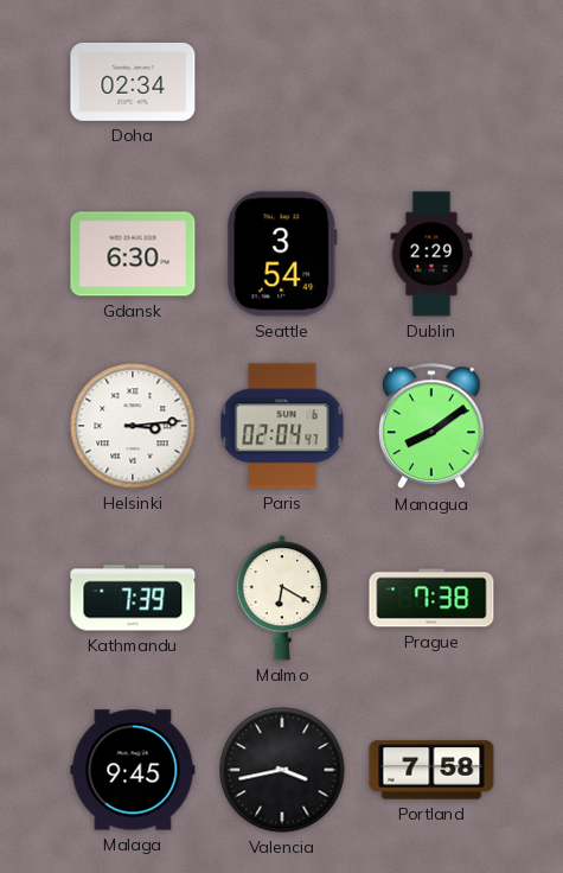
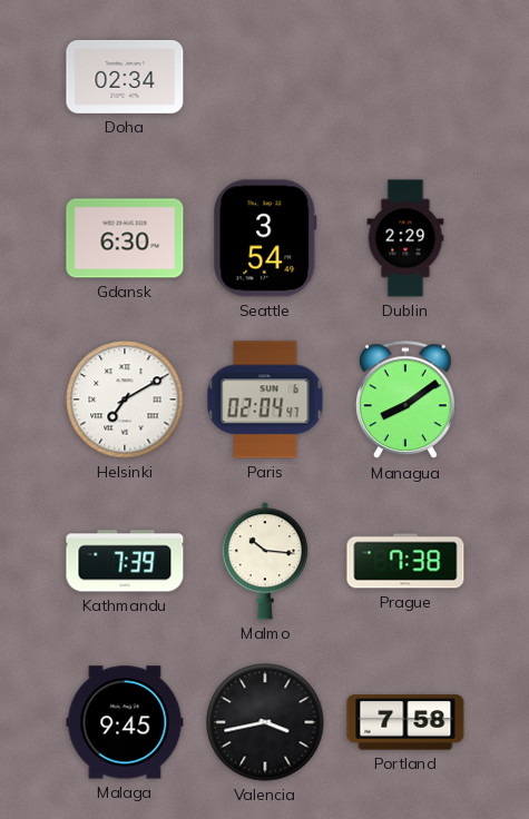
Helsinki: 3:14 -> 7:10 (125, 399)
Malmo: 6:20 -> 10:16 (265, 561)
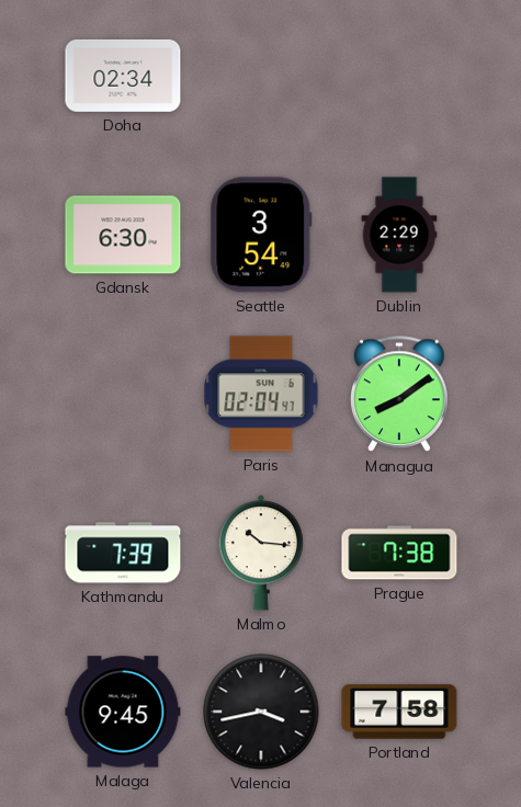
Helsinki: 7:10 -> none (125, 399)
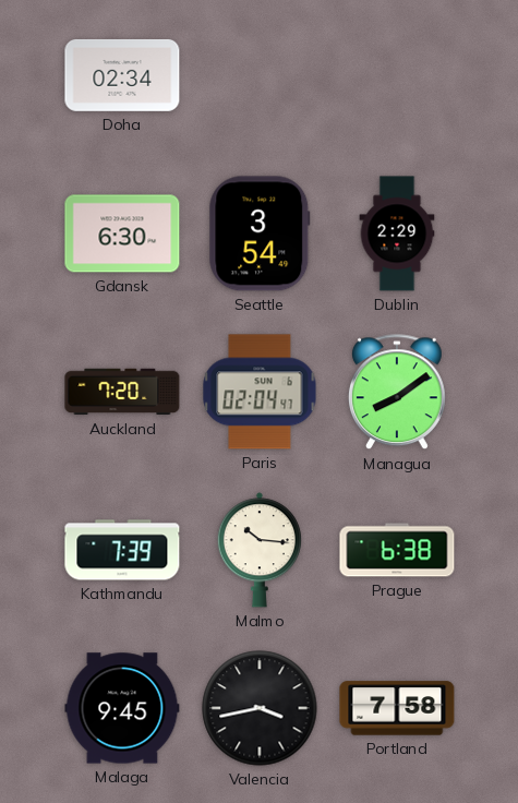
Auckland: none -> 7:20 (122, 392)
Prague: 7:38 -> 6:38 (397, 550)
